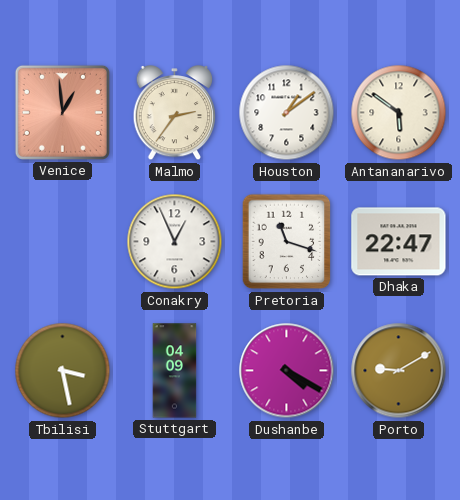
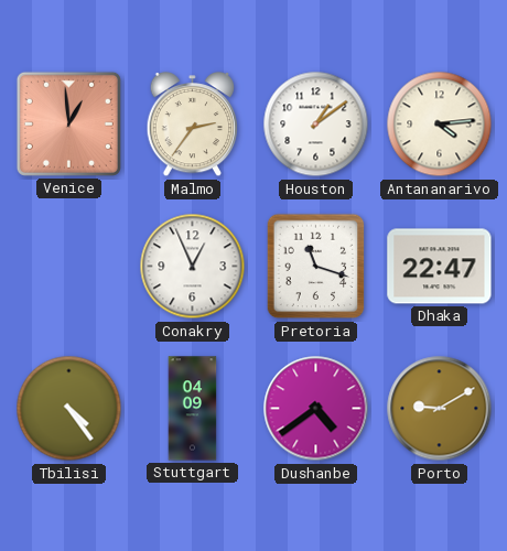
Antananarivo: 5:51 -> 4:14 (440, 125)
Tbilisi: 3:28 -> 4:24 (69, 409)
Dushanbe: 4:20 -> 4:39 (316, 409)
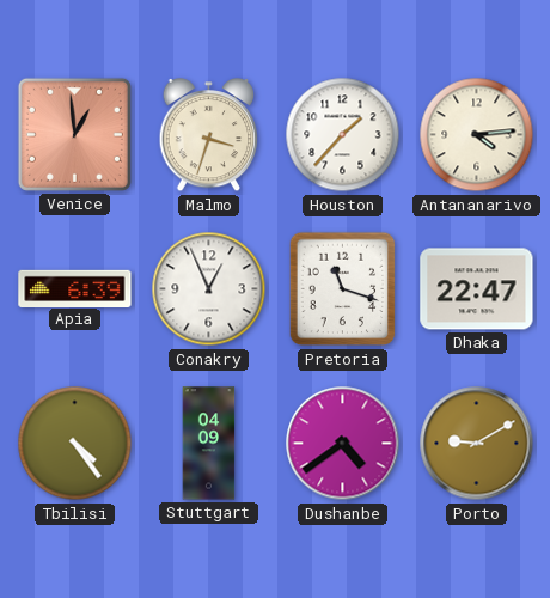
Malmo: 2:36 -> 3:33 (209, 135)
Houston: 1:09 -> 1:37 (343, 135)
Apia: none -> 6:39 (75, 288)
